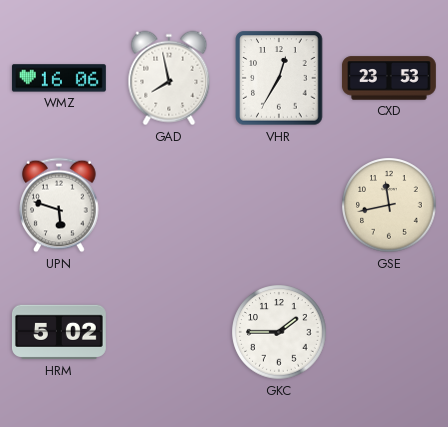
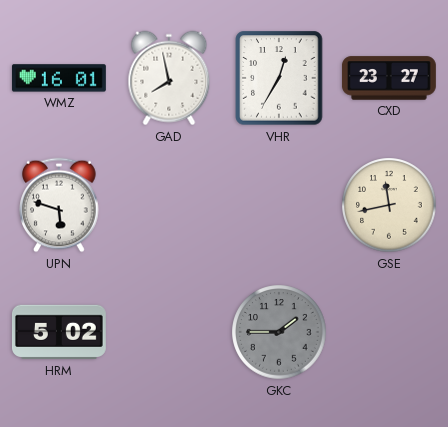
WMZ: 16:06 -> 16:01 (59, 78)
CXD: 23:53 -> 23:27 (389, 78)
GKC dial: white -> grey (279, 332)
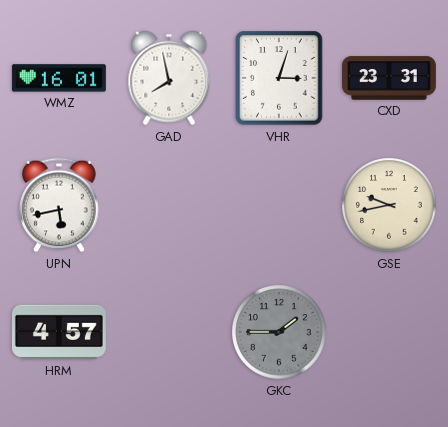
VHR: 12:35 -> 3:03 (279, 78)
CXD: 23:27 -> 23:31 (389, 78)
UPN: 5:48 -> 5:43 (59, 205)
GSE: 11:43 -> 9:43 (389, 205)
HRM: 5:02 -> 4:57 (59, 332)
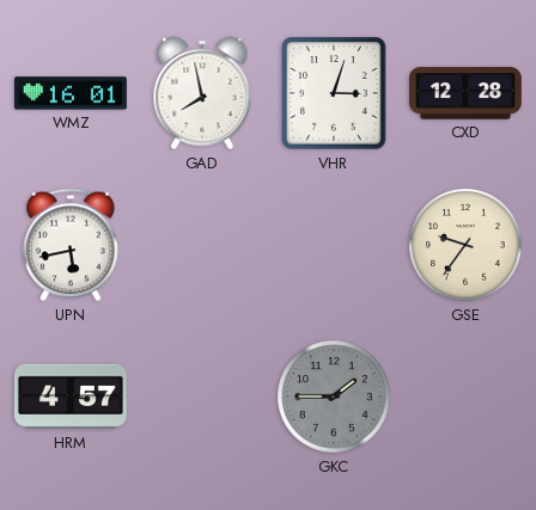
CXD: 23:31 -> 12:28 (465, 93)
GSE: 9:43 -> 9:36 (465, 245)
